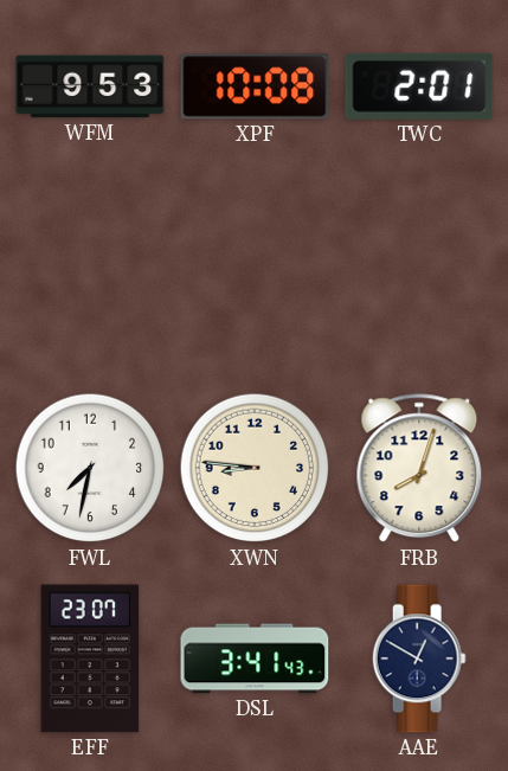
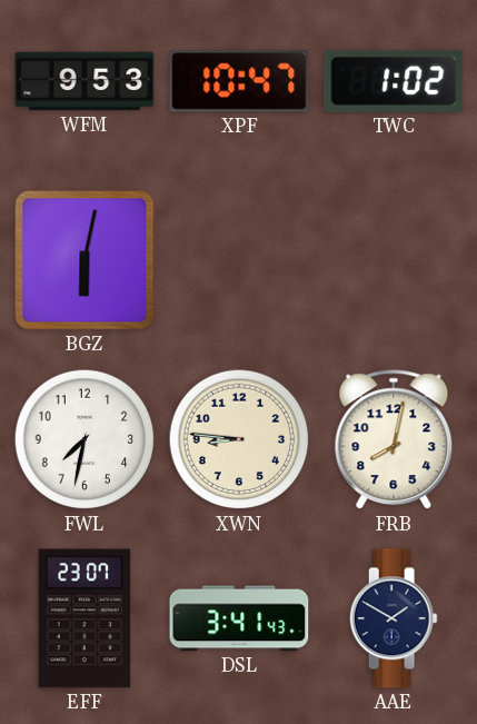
XPF: 10:08 -> 10:47 (239, 81)
TWC: 2:01 -> 1:02 (394, 81)
BGZ: none -> 6:02 (85, 260)
FRB: 8:03 -> 8:02 (394, 440)
AAE: 12:50 -> 1:50 (394, 618)
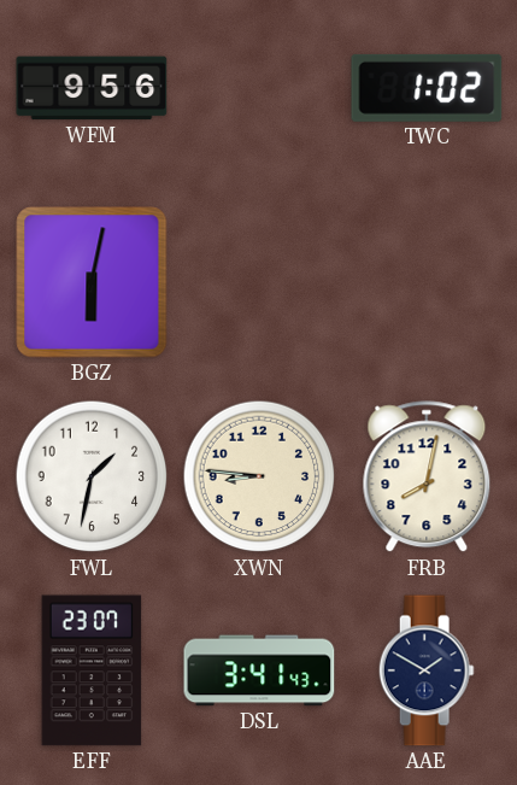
WFM: 9:53 -> 9:56 (92, 88)
XPF: 10:47 -> none (239, 81)
FWL: 7:32 -> 1:32 (92, 476)
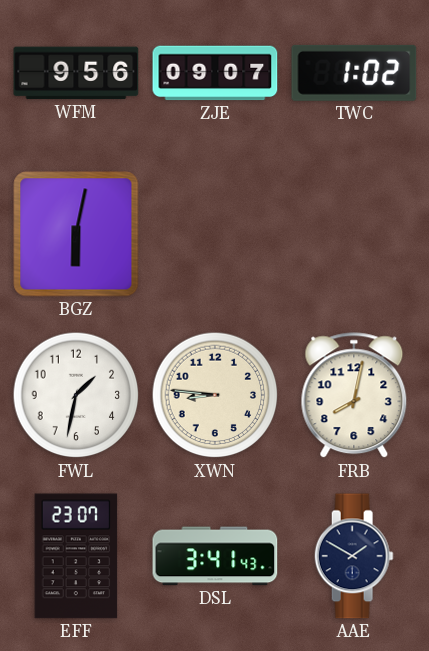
ZJE: none -> 09:07 (215, 73)
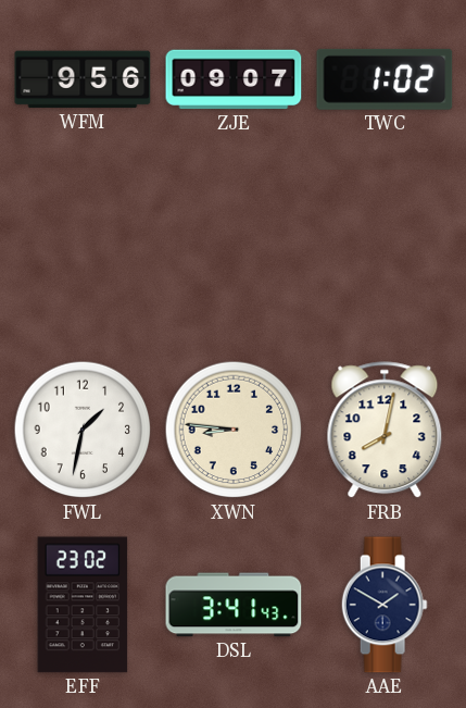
BGZ: 6:02 -> none (76, 234)
EFF: 23:07 -> 23:02 (83, 605)
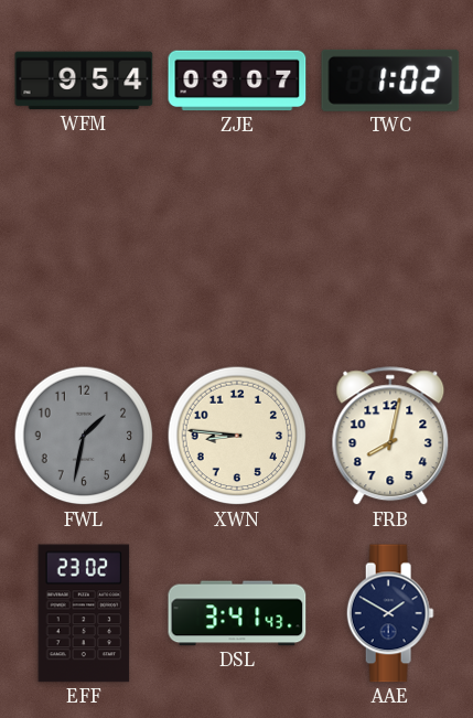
WFM: 9:56 -> 9:54 (84, 81)
FWL dial: white -> grey (84, 436)
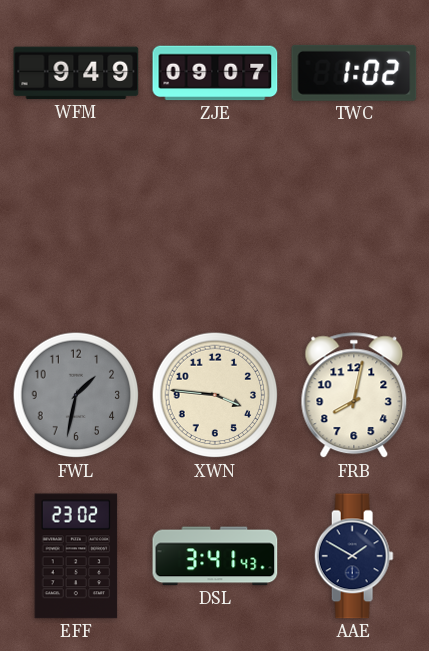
WFM: 9:54 -> 9:49 (76, 73)
XWN: 8:46 -> 3:46 (215, 395)
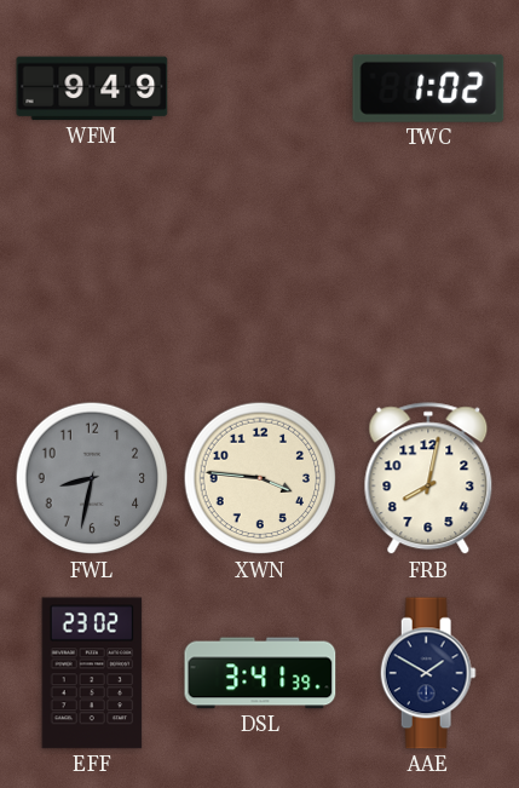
ZJE: 09:07 -> none (215, 73)
FWL: 1:32 -> 8:32 (92, 478)
DSL: 3:41:43 -> 3:41:39 (260, 673)
